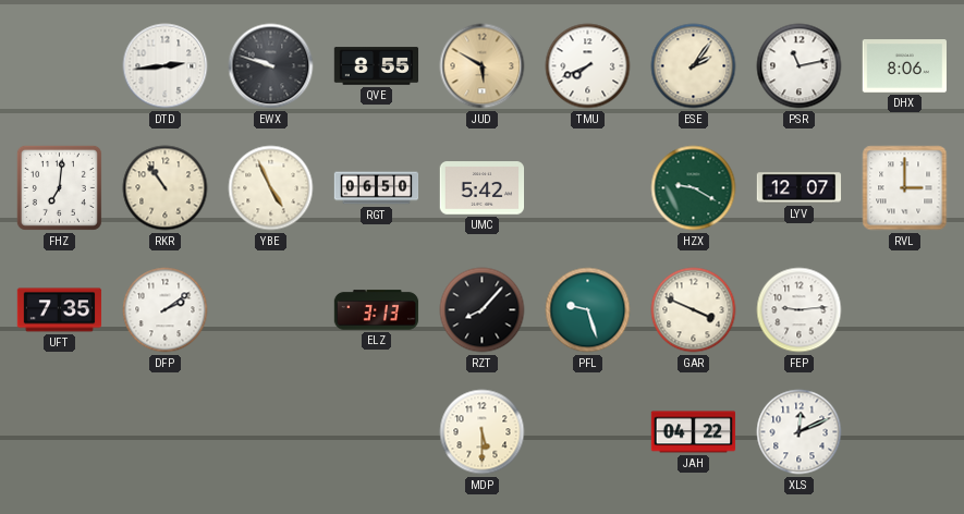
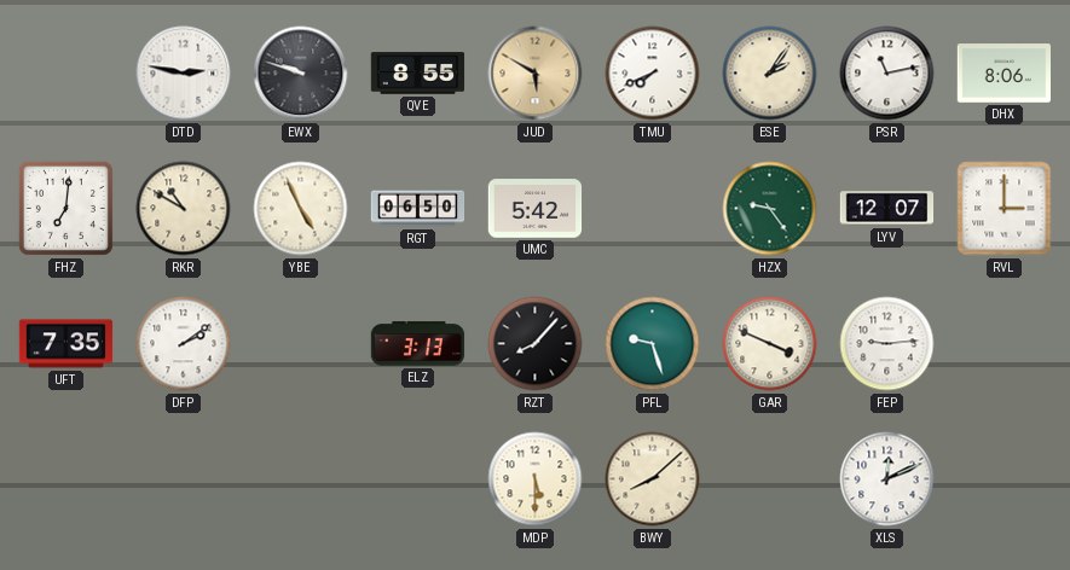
DTD: 2:44 -> 2:47 (184, 74)
RKR: 10:54 -> 10:50 (184, 209)
HZX: 9:20 -> 9:24 (770, 209)
BWY: none -> 8:08 (653, 479)
JAH: 04:22 -> none (694, 432)
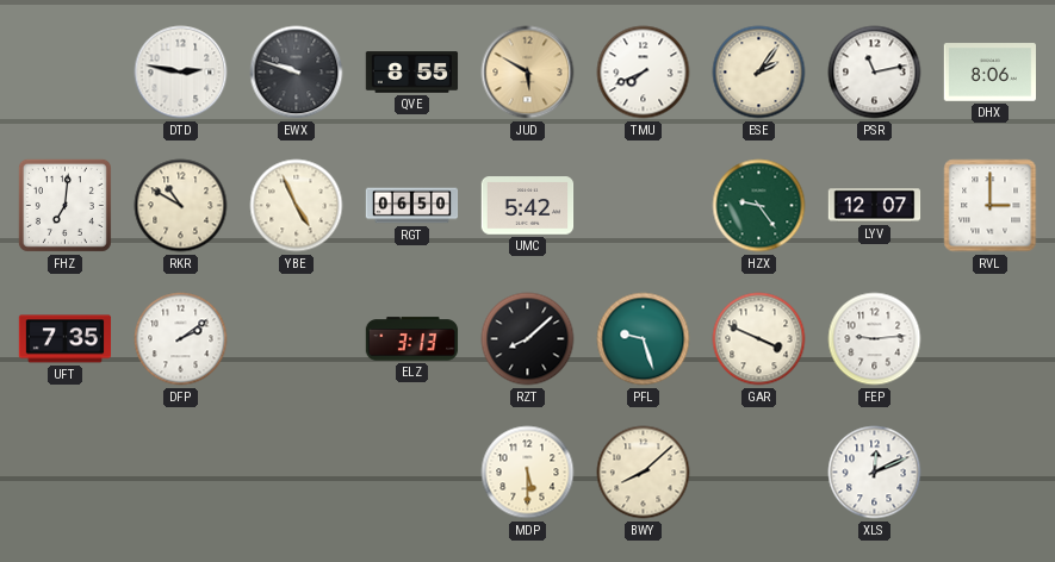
RZT: 8:07 -> 8:08 (528, 339)
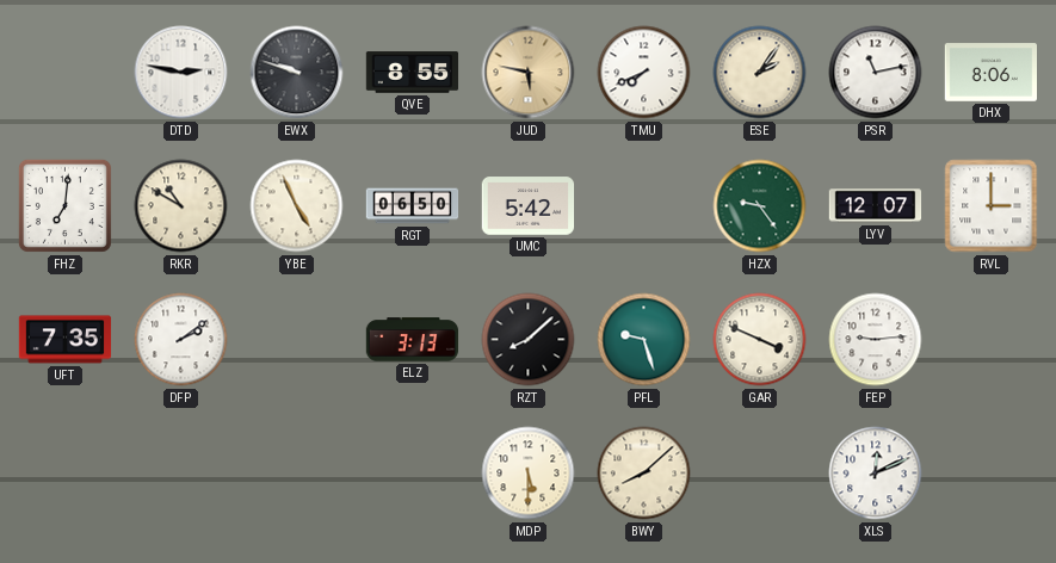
JUD: 5:50 -> 5:47 (529, 73)
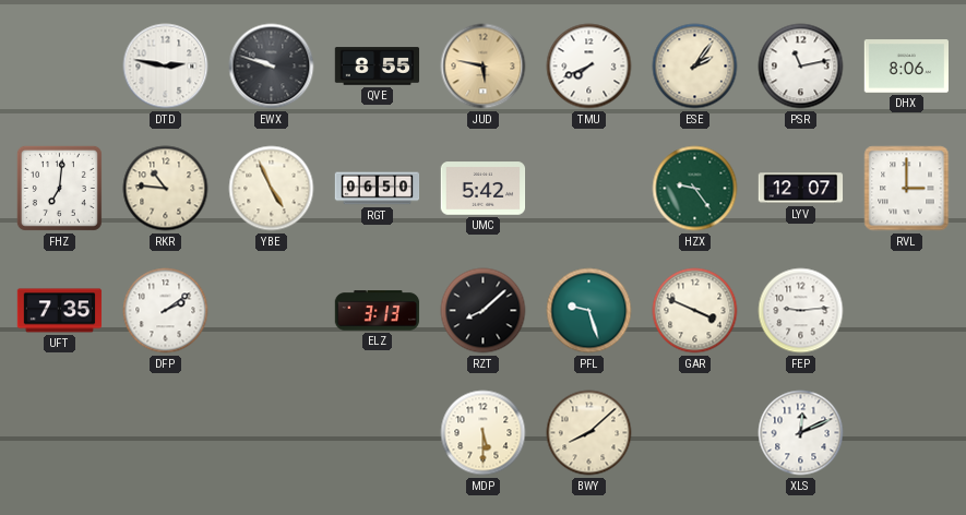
RKR: 10:50 -> 10:46 (166, 189)
